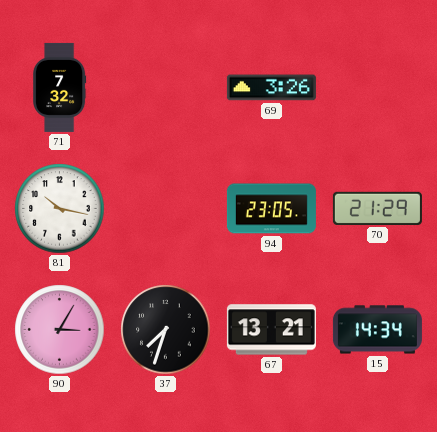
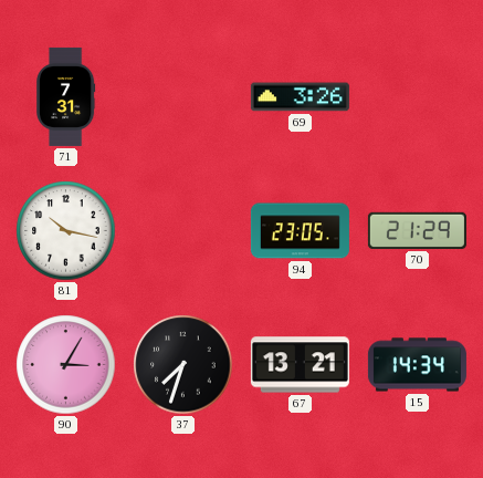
71: 7:32 -> 7:31 (66, 96)
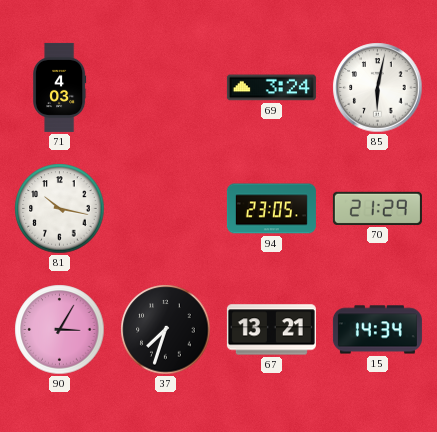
71: 7:31 -> 4:03 (60, 87)
69: 3:26 -> 3:24 (271, 88)
85: none -> 6:02 (378, 88)
